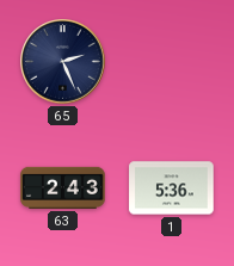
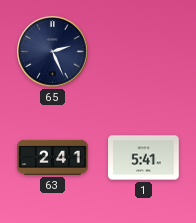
63: 2:43 -> 2:41 (53, 157)
1: 5:36 -> 5:41 (144, 158)
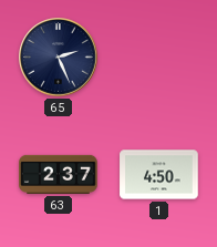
63: 2:41 -> 2:37 (59, 174)
1: 5:41 -> 4:50 (159, 175)
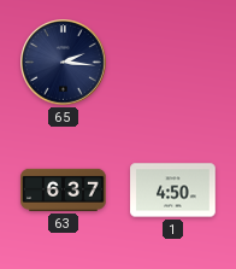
65: 2:26 -> 2:16 (64, 63)
63: 2:37 -> 6:37 (64, 189)
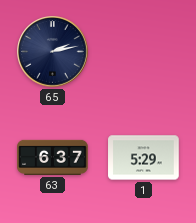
65: 2:16 -> 2:13 (53, 52)
1: 4:50 -> 5:29 (144, 158)
